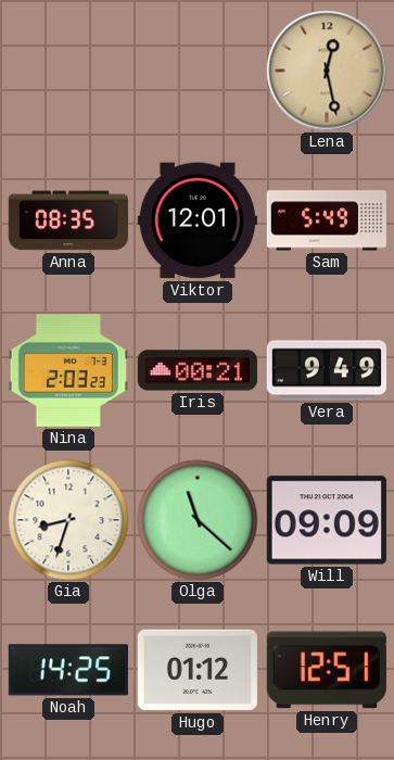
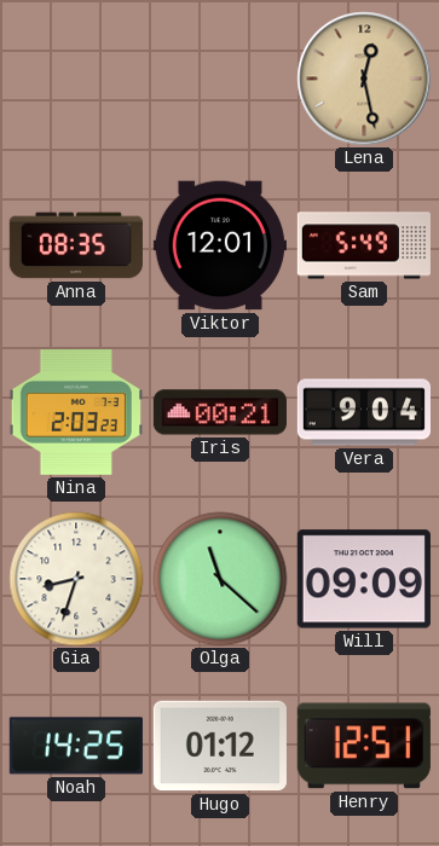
Vera: 9:49 -> 9:04 (363, 412)
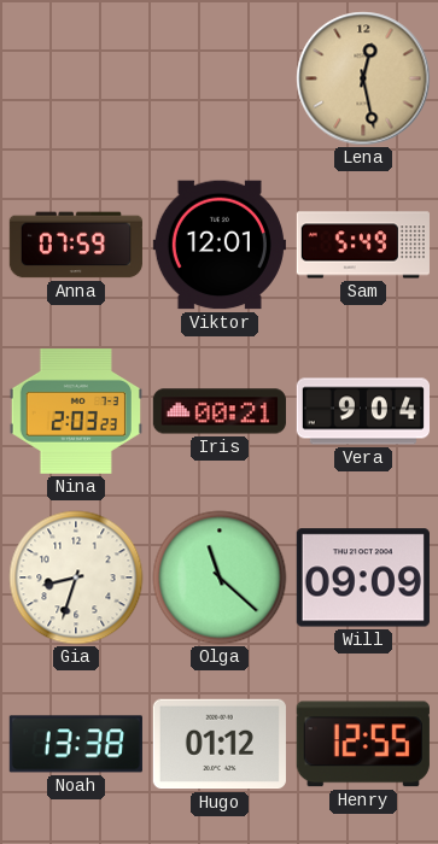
Anna: 08:35 -> 07:59 (76, 245)
Noah: 14:25 -> 13:38 (76, 744)
Henry: 12:51 -> 12:55 (363, 744)
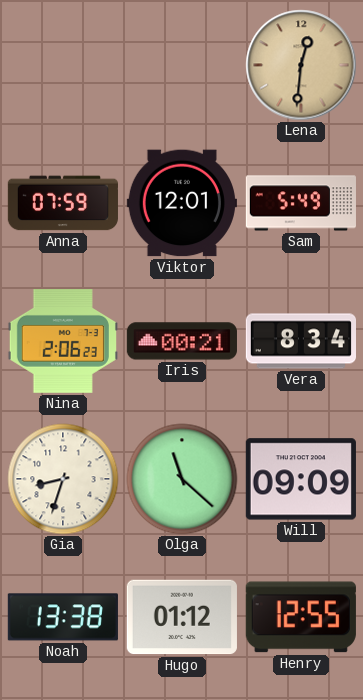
Lena: 12:28 -> 12:31 (301, 65)
Nina: 2:03 -> 2:06 (63, 341)
Vera: 9:04 -> 8:34 (300, 341)
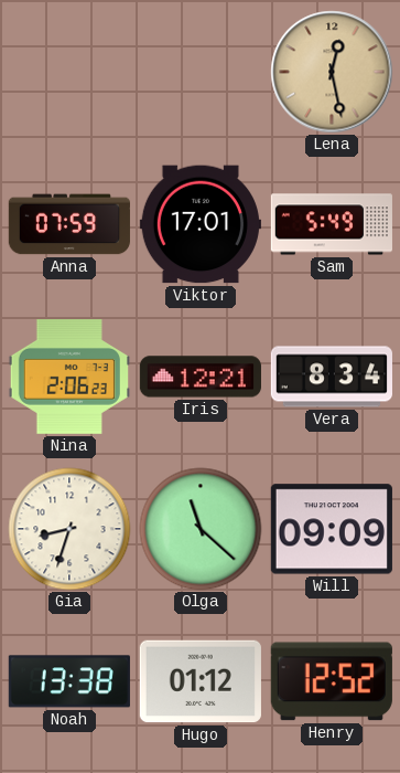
Lena: 12:31 -> 12:28 (332, 72)
Viktor: 12:01 -> 17:01 (201, 224)
Iris: 00:21 -> 12:21 (201, 377)
Henry: 12:55 -> 12:52 (332, 681)
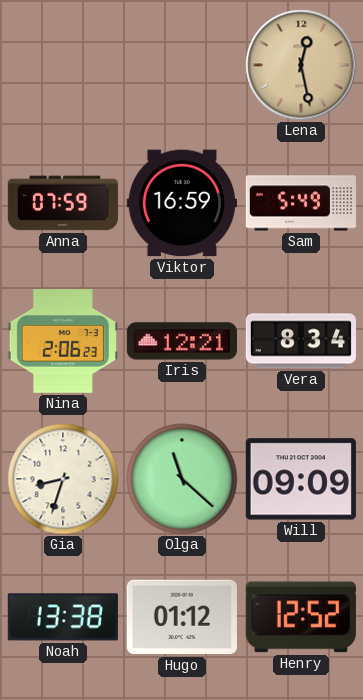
Viktor: 17:01 -> 16:59 (182, 203)
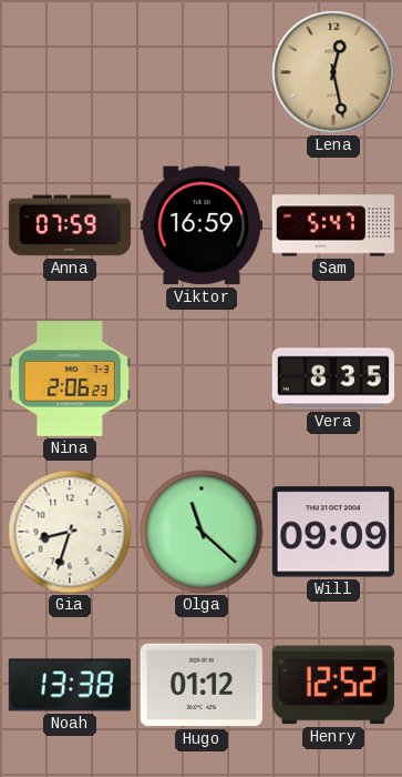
Sam: 5:49 -> 5:47 (333, 225)
Iris: 12:21 -> none (182, 341)
Vera: 8:34 -> 8:35 (332, 379)
